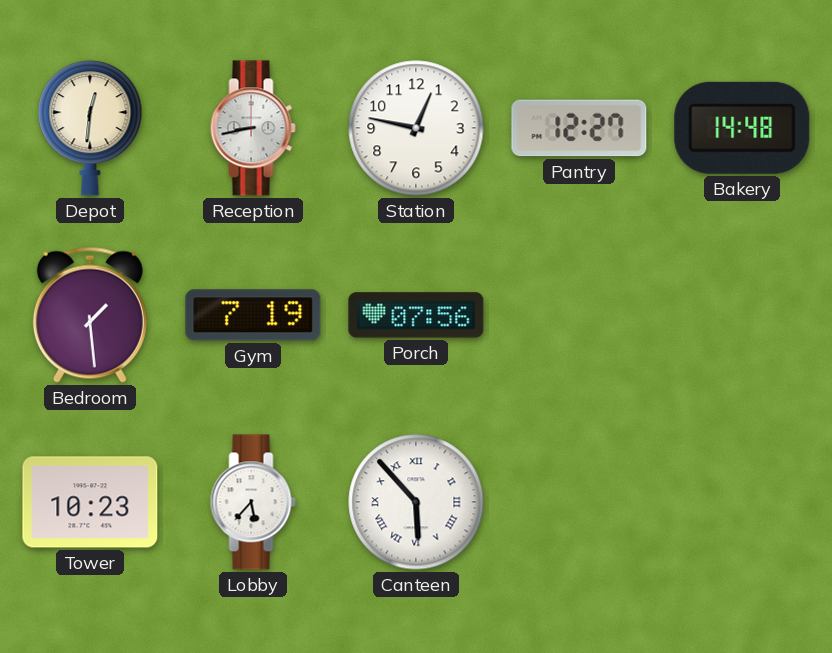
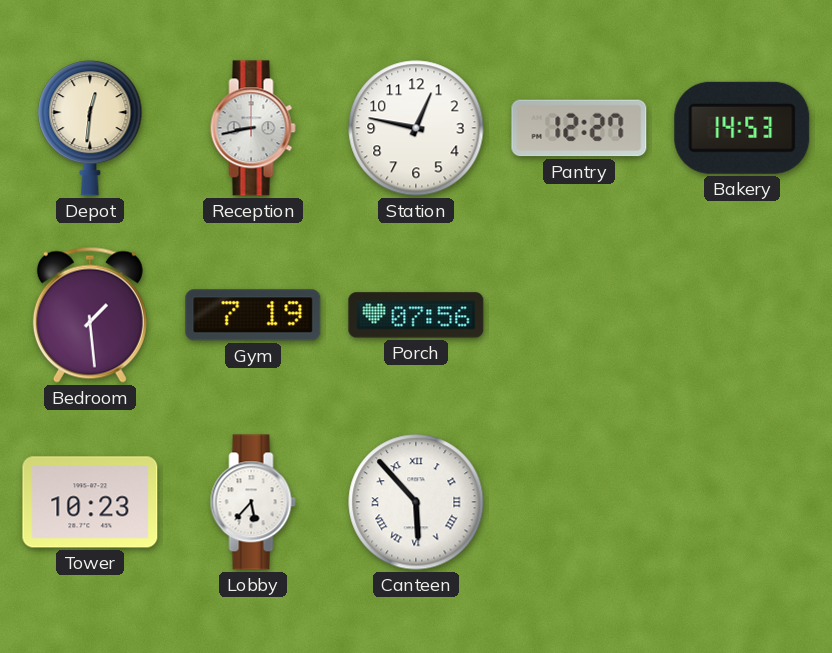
Bakery: 14:48 -> 14:53 (742, 128)
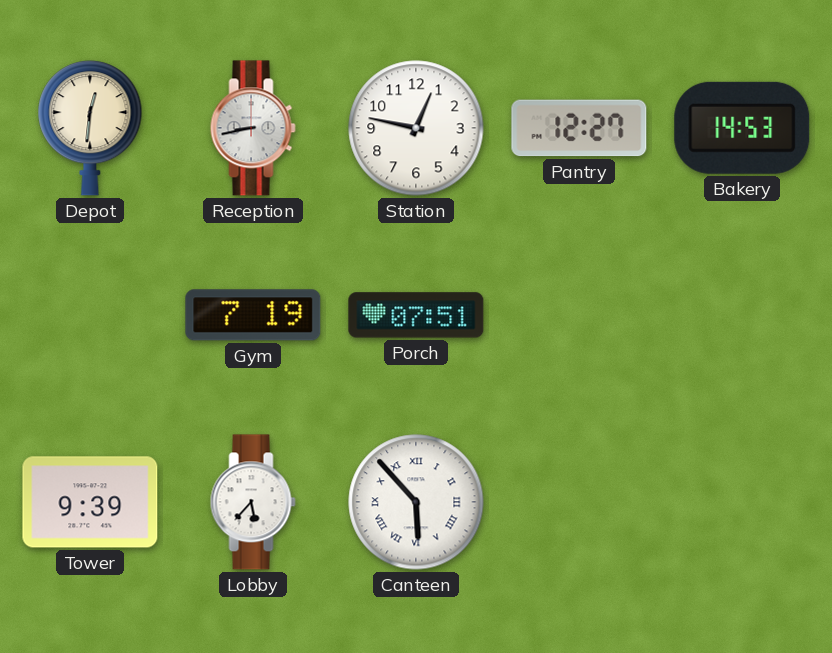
Bedroom: 1:29 -> none (90, 315)
Porch: 07:56 -> 07:51 (416, 315)
Tower: 10:23 -> 9:39 (90, 502)
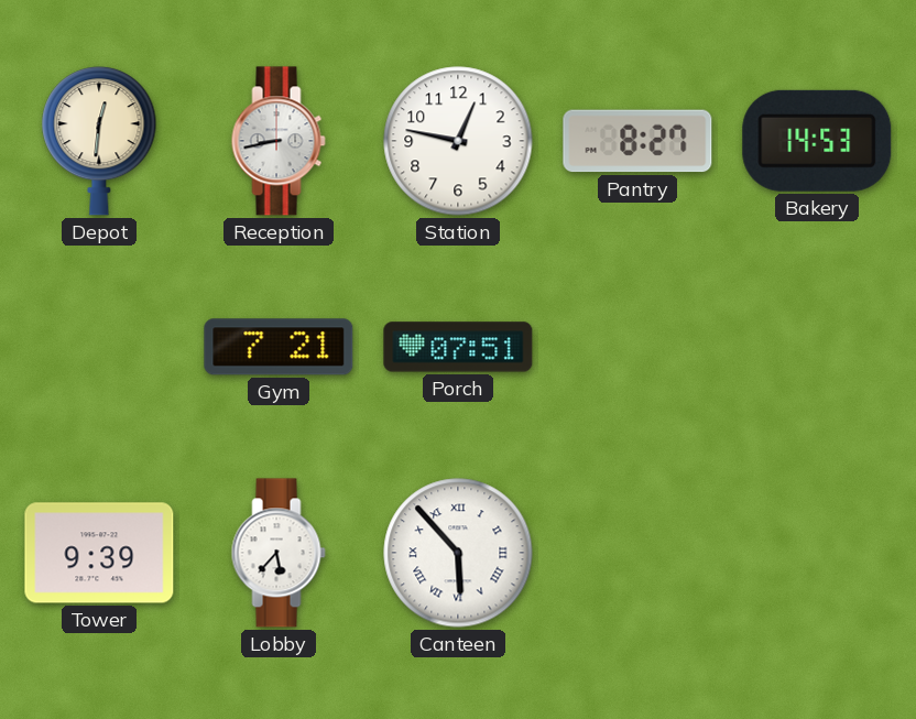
Pantry: 12:27 -> 8:27 (637, 141)
Gym: 7:19 -> 7:21 (279, 347)
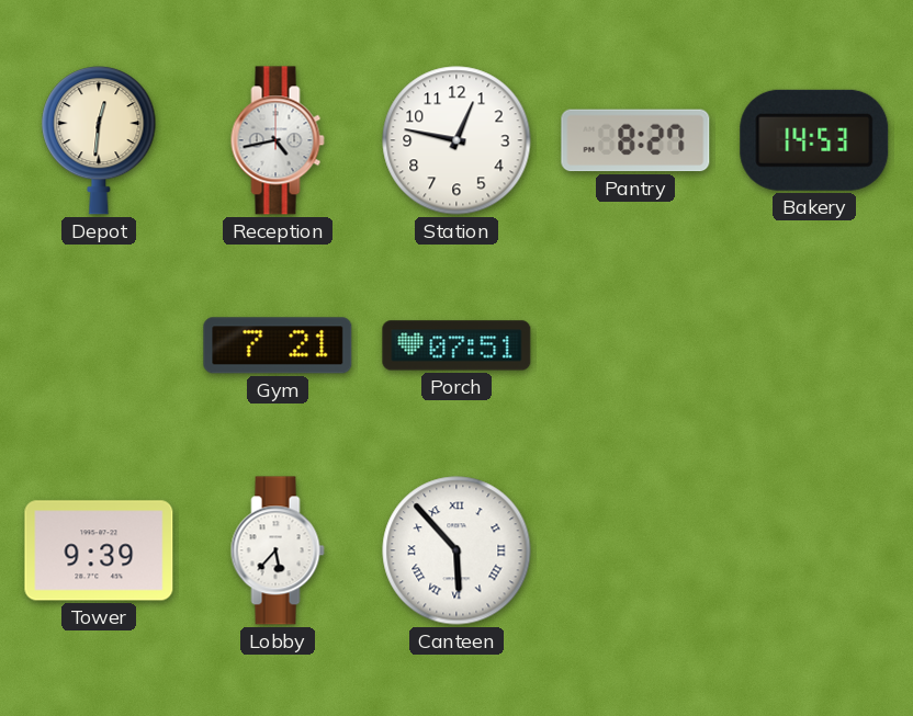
Reception: 8:43 -> 4:43 (278, 140)
